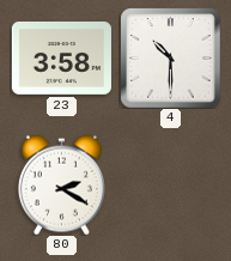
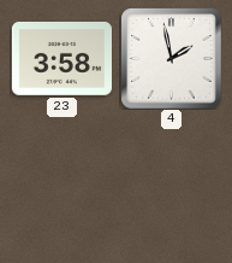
4: 10:30 -> 1:58 (171, 58)
80: 2:20 -> none (61, 184)
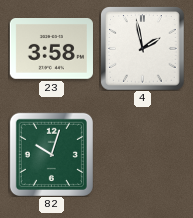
82: none -> 10:03 (51, 154)
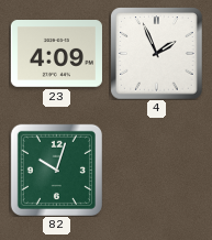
23: 3:58 -> 4:09 (56, 54)
4: 1:58 -> 1:56 (156, 53)
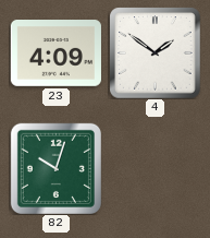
4: 1:56 -> 1:51 (155, 52)
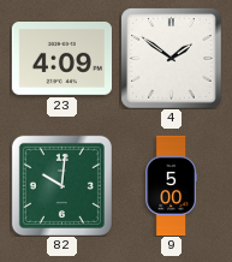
82: 10:03 -> 10:01 (61, 185)
9: none -> 5:00 (171, 185)
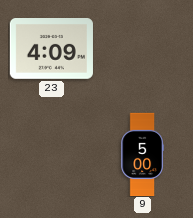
4: 1:51 -> none (171, 58)
82: 10:01 -> none (61, 185)
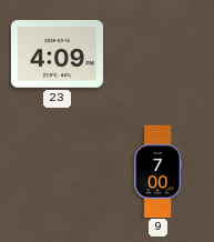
9: 5:00 -> 7:00 (157, 171)
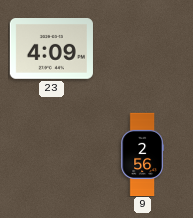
9: 7:00 -> 2:56 (142, 154)
